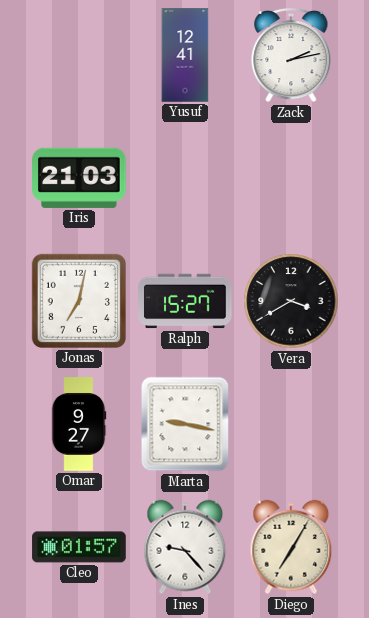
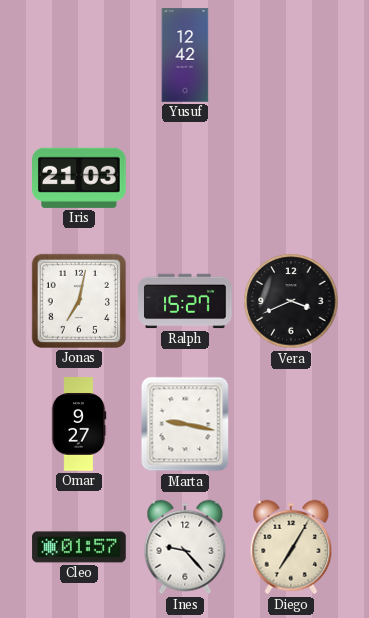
Yusuf: 12:41 -> 12:42 (185, 55)
Zack: 2:13 -> none (291, 55)
Vera: 3:40 -> 3:41 (291, 301)
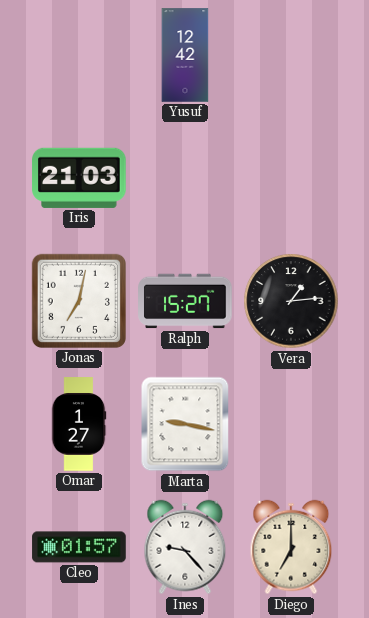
Vera: 3:41 -> 1:14 (291, 301)
Omar: 9:27 -> 1:27 (79, 424)
Diego: 7:05 -> 7:00 (291, 547)
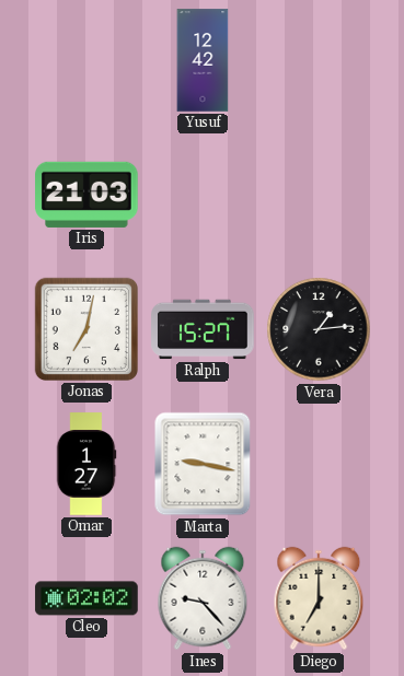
Cleo: 01:57 -> 02:02 (86, 598)
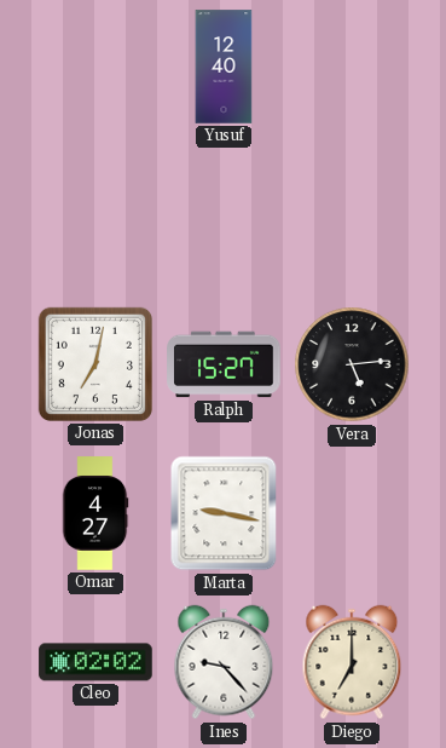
Yusuf: 12:42 -> 12:40 (224, 67)
Iris: 21:03 -> none (86, 195)
Vera: 1:14 -> 5:14 (352, 364)
Omar: 1:27 -> 4:27 (95, 513)
